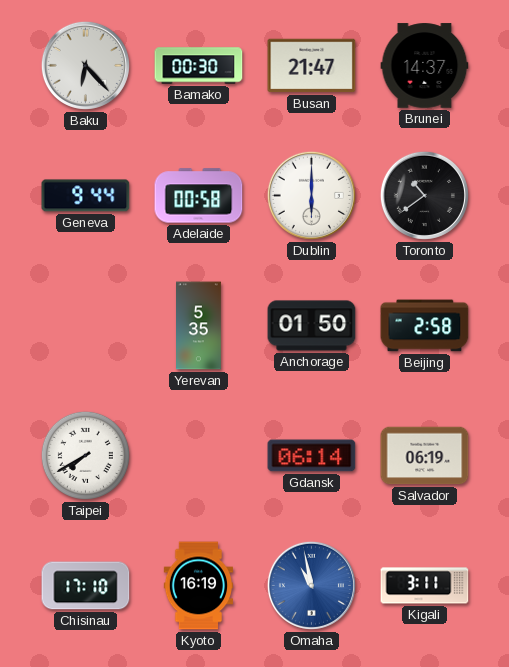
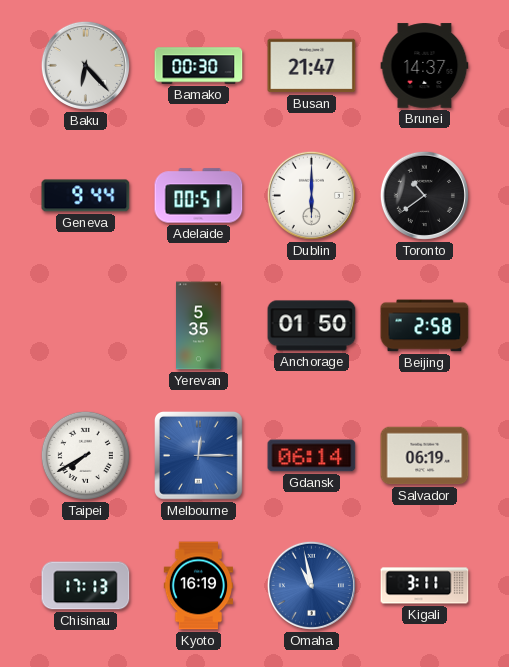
Adelaide: 00:58 -> 00:51 (199, 196)
Melbourne: none -> 12:15 (199, 456)
Chisinau: 17:10 -> 17:13 (86, 586)
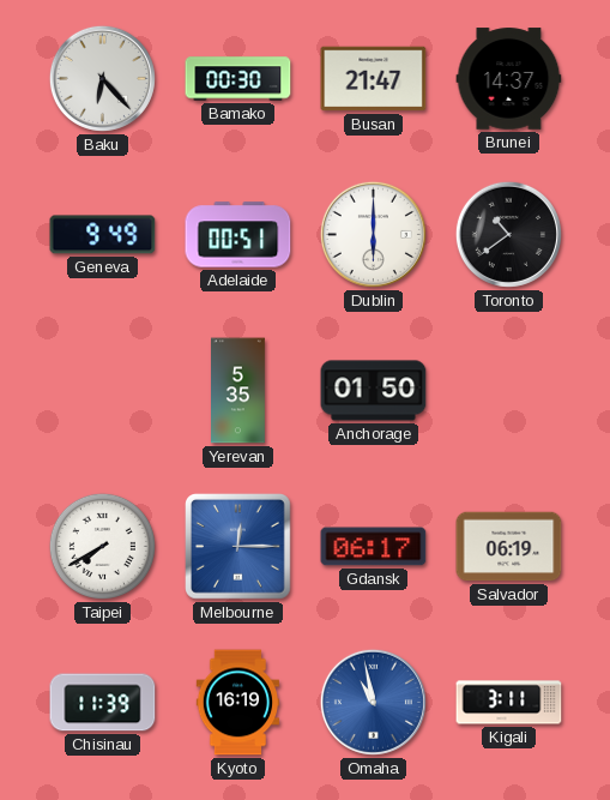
Geneva: 9:44 -> 9:49 (103, 235)
Beijing: 2:58 -> none (425, 326)
Gdansk: 06:14 -> 06:17 (374, 547)
Chisinau: 17:13 -> 11:39 (103, 703)
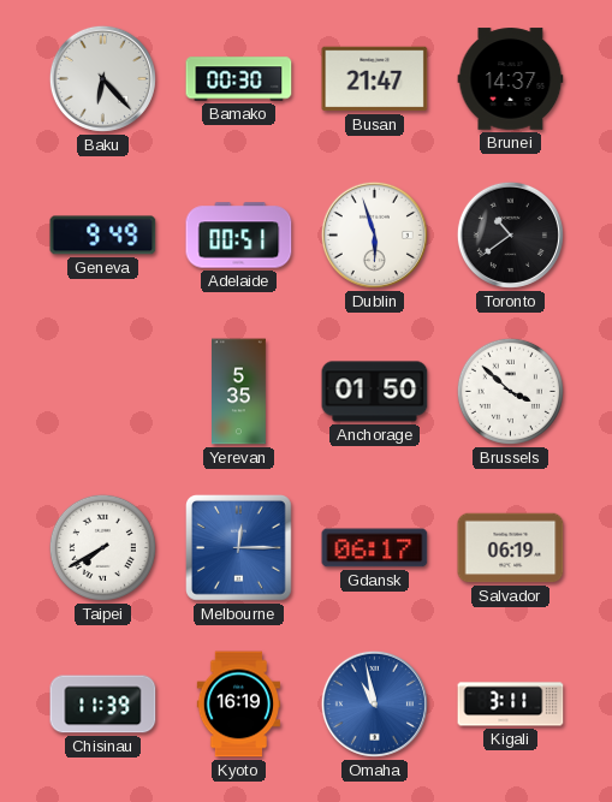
Dublin: 6:00 -> 5:57 (374, 234)
Brussels: none -> 3:52 (510, 391)
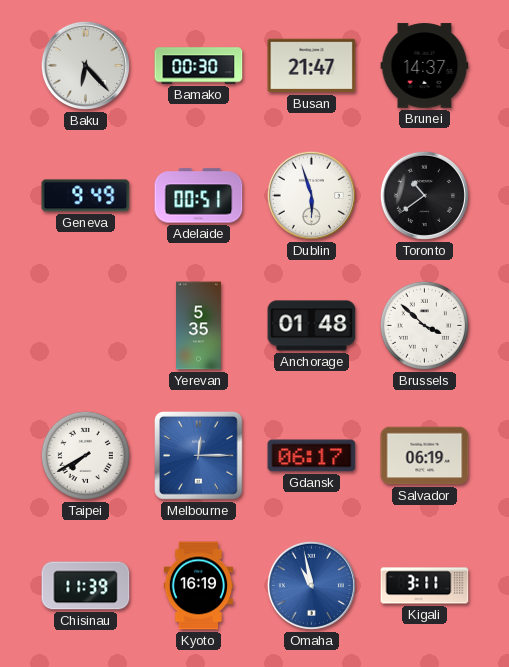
Anchorage: 01:50 -> 01:48 (312, 326)
